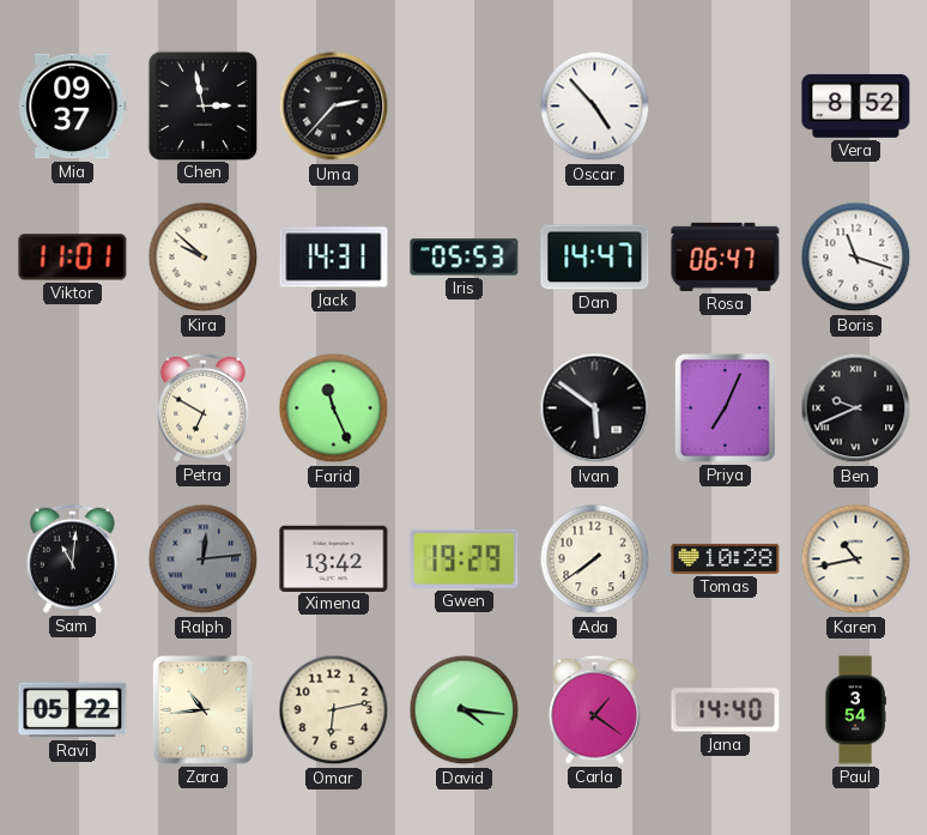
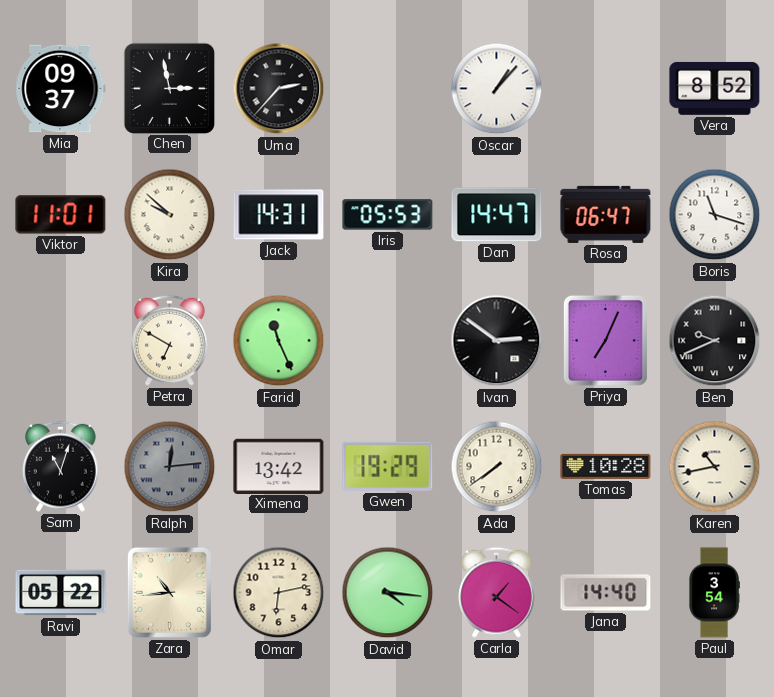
Oscar: 4:53 -> 1:07 (497, 89)
Ivan: 5:51 -> 2:51 (497, 341)
Sam: 11:01 -> 11:03 (61, 466)
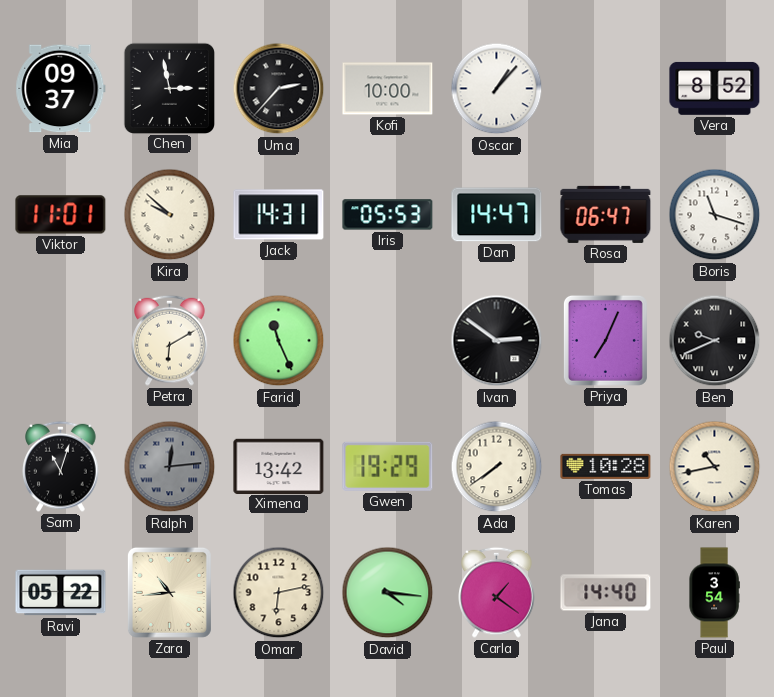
Kofi: none -> 10:00 (388, 89)
Petra: 6:50 -> 6:10 (170, 340)
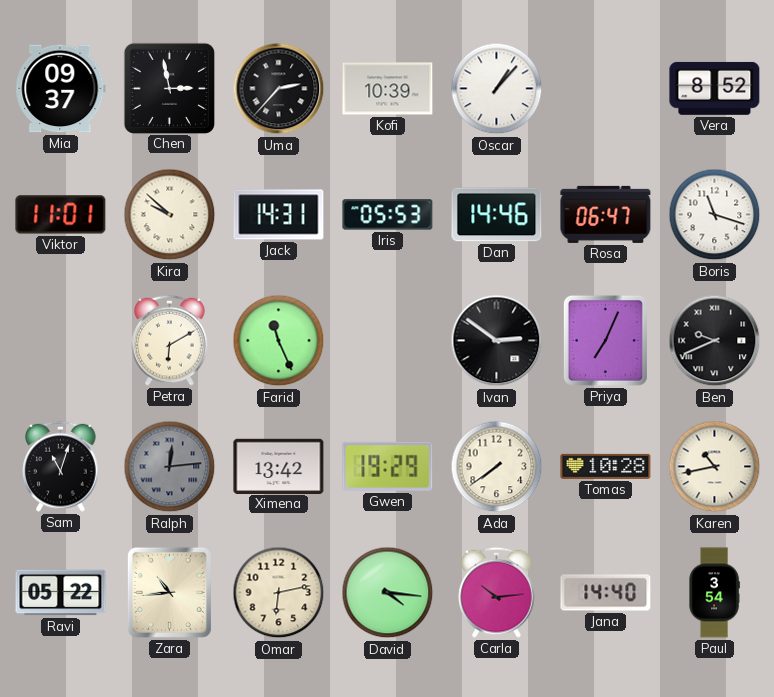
Kofi: 10:00 -> 10:39 (388, 89)
Dan: 14:47 -> 14:46 (497, 215)
Carla: 1:21 -> 10:14 (497, 592)
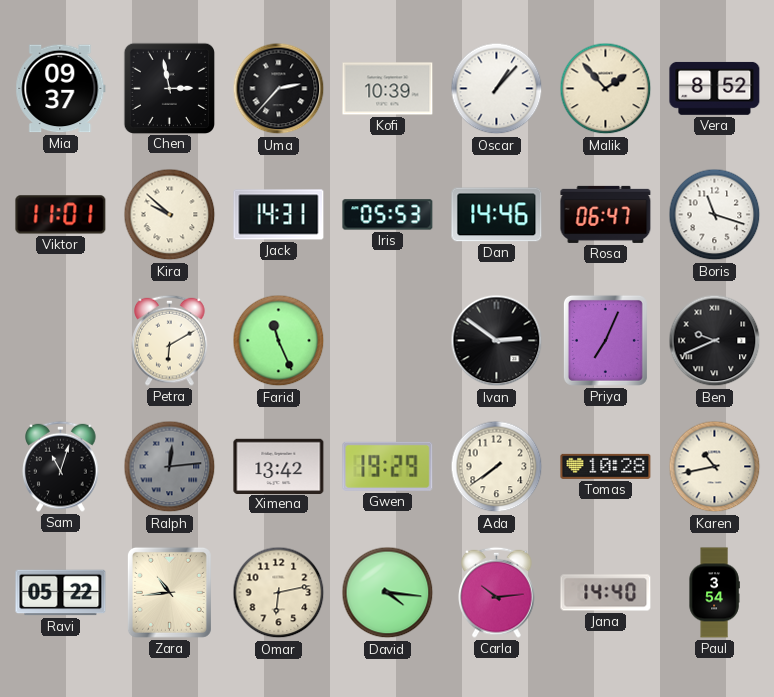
Malik: none -> 1:53 (606, 89)
